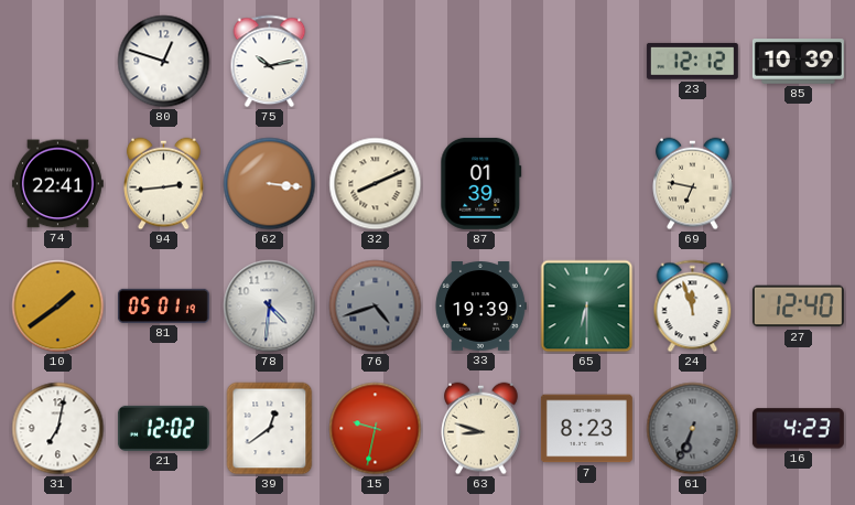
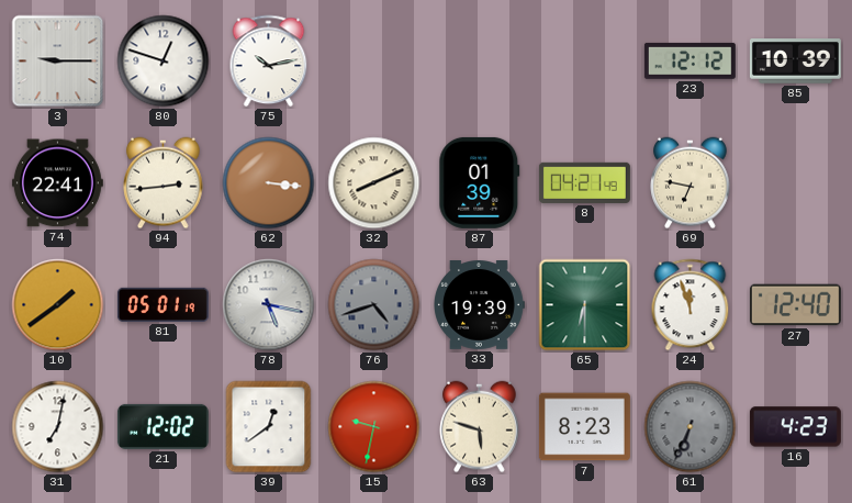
3: none -> 9:15 (58, 62)
8: none -> 04:21 (584, 182)
78: 4:31 -> 5:17 (269, 305)
63: 8:48 -> 5:48 (480, 427)
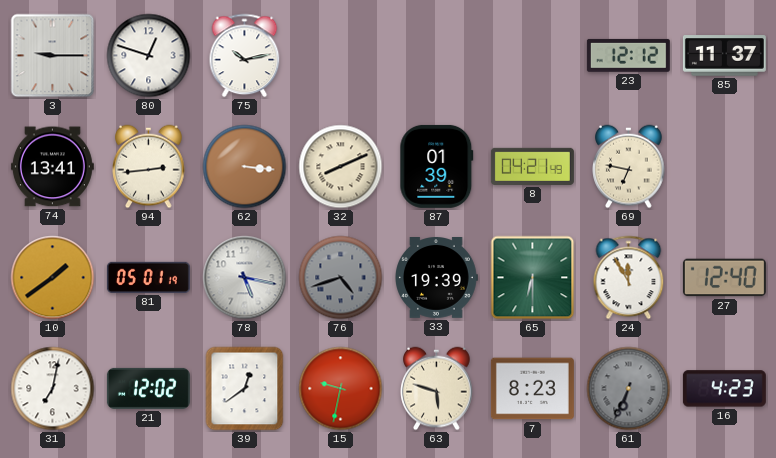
85: 10:39 -> 11:37 (724, 56)
74: 22:41 -> 13:41 (52, 167)
24: 11:57 -> 11:55 (629, 278)
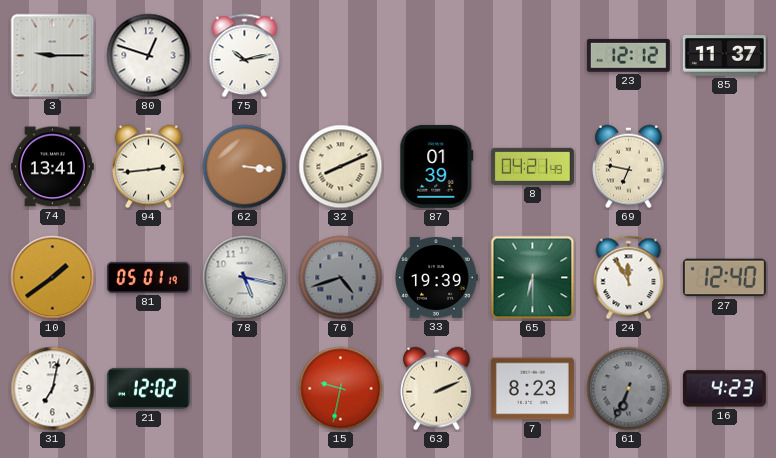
39: 12:39 -> none (245, 389)
63: 5:48 -> 2:11 (437, 389)
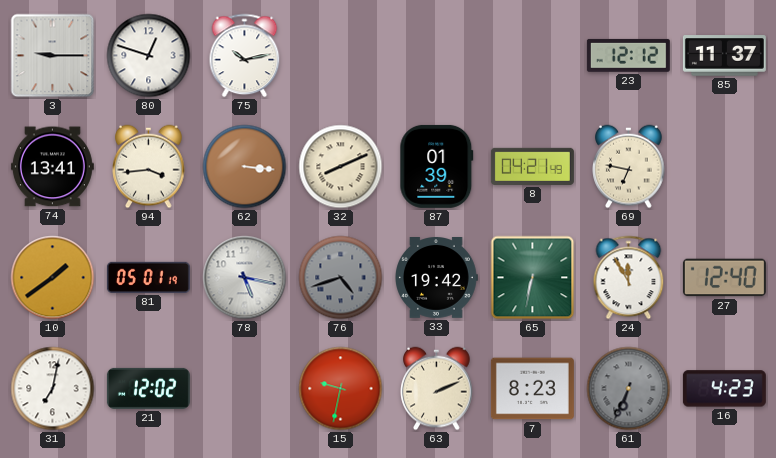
94: 2:44 -> 3:44 (149, 167)
33: 19:39 -> 19:42 (437, 278)
65: 6:30 -> 6:32 (533, 278)
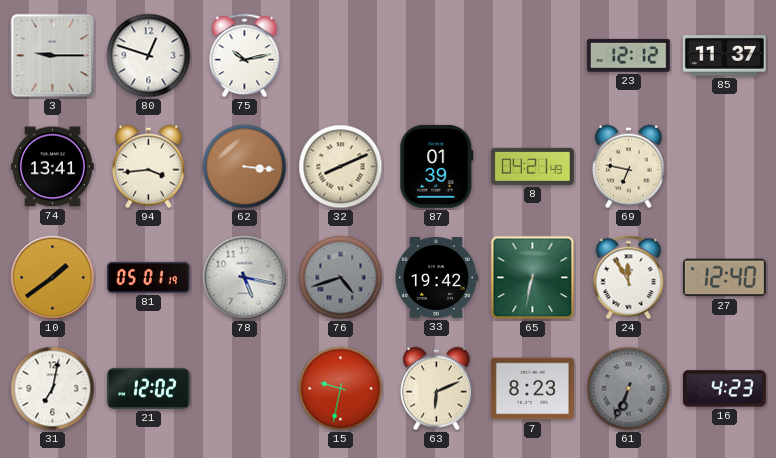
63: 2:11 -> 6:11 (437, 389)
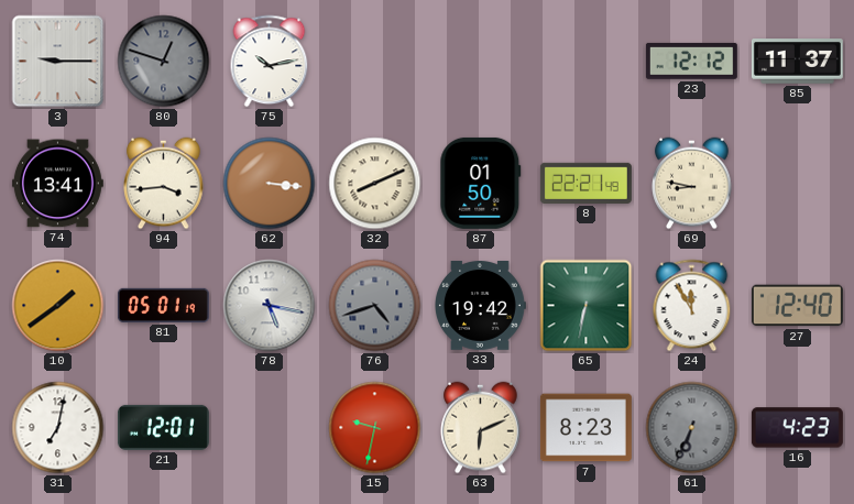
80 dial: white -> grey (164, 62)
87: 01:39 -> 01:50 (481, 183)
8: 04:21 -> 22:21 (585, 183)
69: 6:47 -> 8:47 (692, 184)
21: 12:02 -> 12:01 (163, 427)
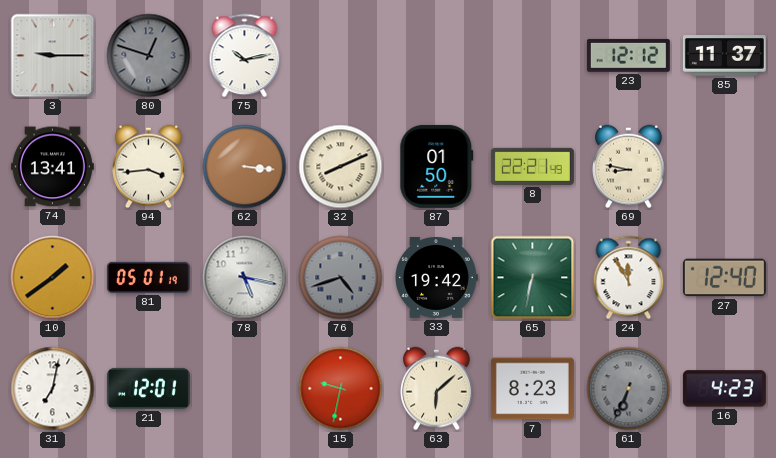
63: 6:11 -> 6:08 (437, 389)
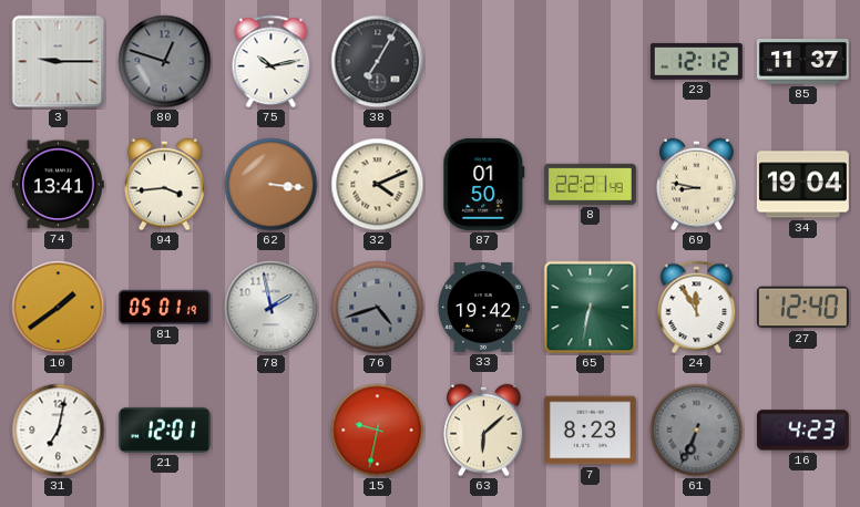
38: none -> 7:05 (378, 62)
32: 8:11 -> 4:11 (378, 185)
34: none -> 19:04 (802, 185)
78: 5:17 -> 1:58 (272, 308)
